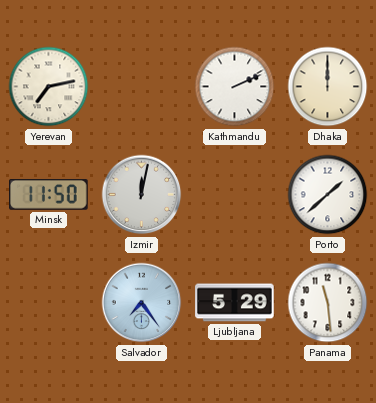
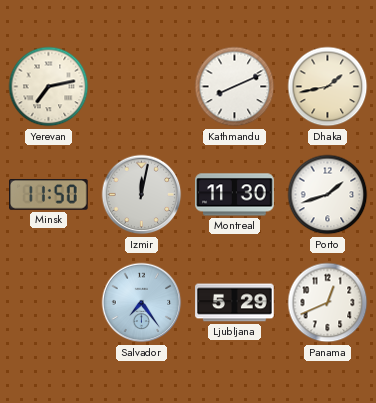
Kathmandu: 2:11 -> 8:11 (235, 87)
Dhaka: 12:00 -> 1:43 (328, 87)
Montreal: none -> 11:30 (235, 195)
Porto: 1:38 -> 1:42 (328, 195)
Panama: 11:29 -> 12:41 (328, 303)
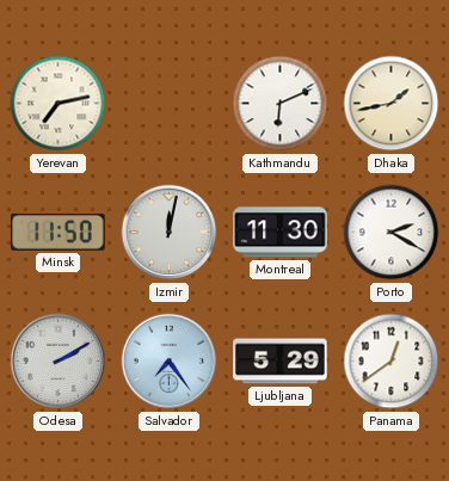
Kathmandu: 8:11 -> 6:11 (281, 104)
Porto: 1:42 -> 2:20 (392, 233)
Odesa: none -> 2:10 (59, 362)
Panama: 12:41 -> 12:39 (392, 362)
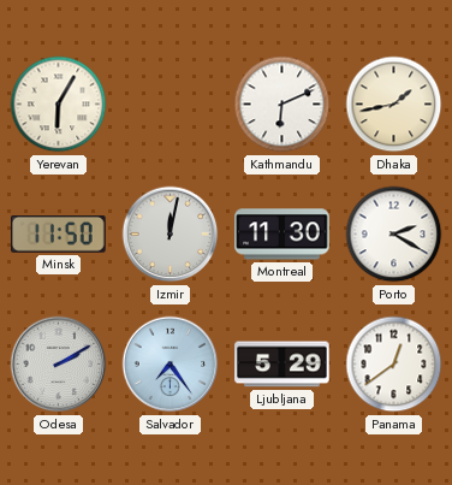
Yerevan: 7:13 -> 6:05 (59, 105)
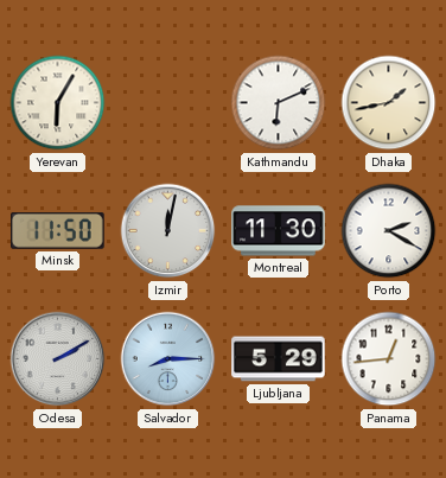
Salvador: 7:24 -> 8:15 (168, 359)
Panama: 12:39 -> 12:44 (389, 359)
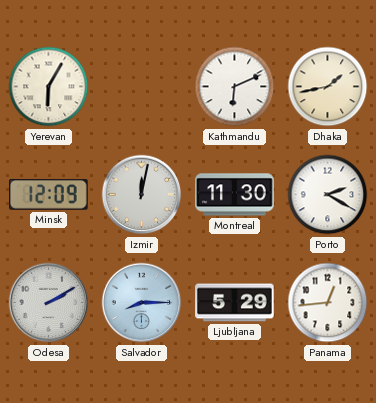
Minsk: 11:50 -> 12:09 (49, 195)
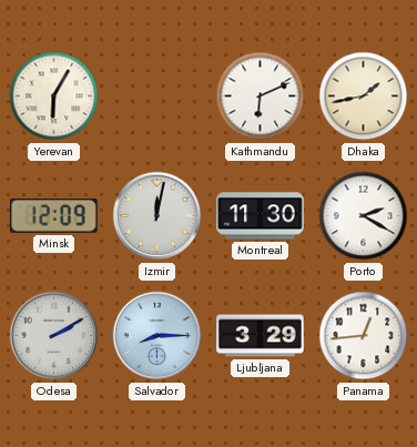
Ljubljana: 5:29 -> 3:29 (261, 336)
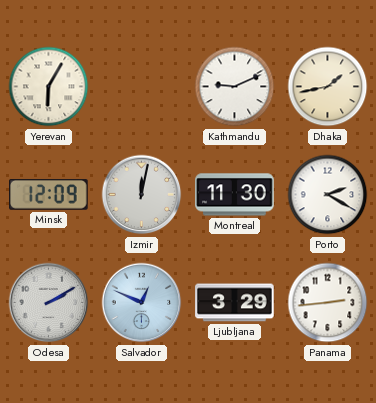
Kathmandu: 6:11 -> 9:11 (235, 87)
Salvador: 8:15 -> 12:49 (142, 303)
Panama: 12:44 -> 2:44 (328, 303)
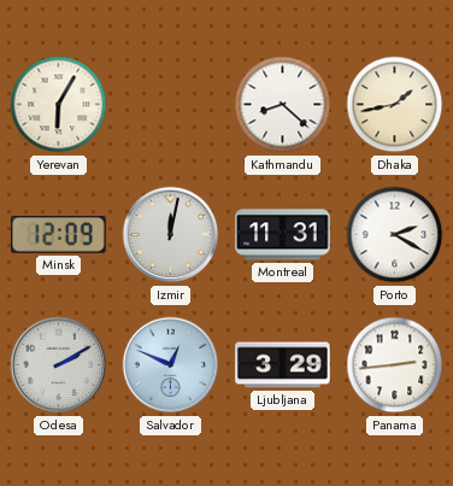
Kathmandu: 9:11 -> 8:22 (283, 105)
Montreal: 11:30 -> 11:31 (283, 235)
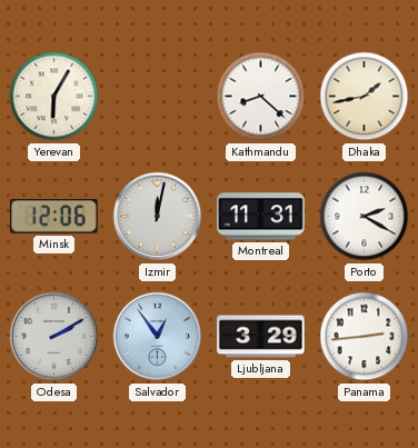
Minsk: 12:09 -> 12:06 (54, 217)
Salvador: 12:49 -> 12:54 (158, 337)
